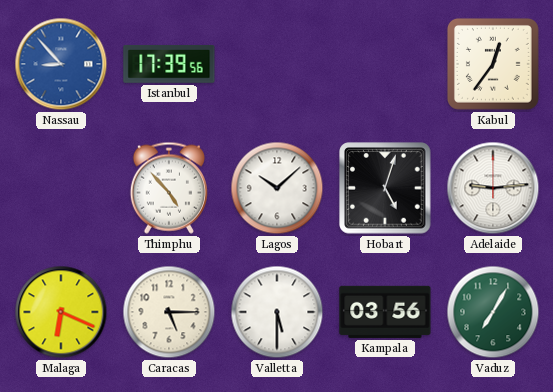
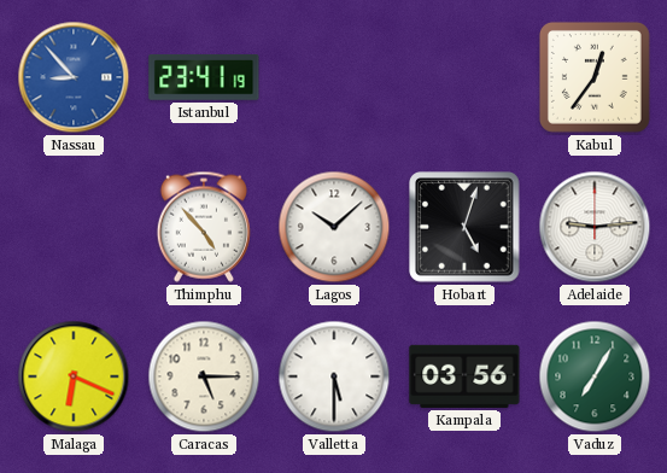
Istanbul: 17:39 -> 23:41 (204, 77)
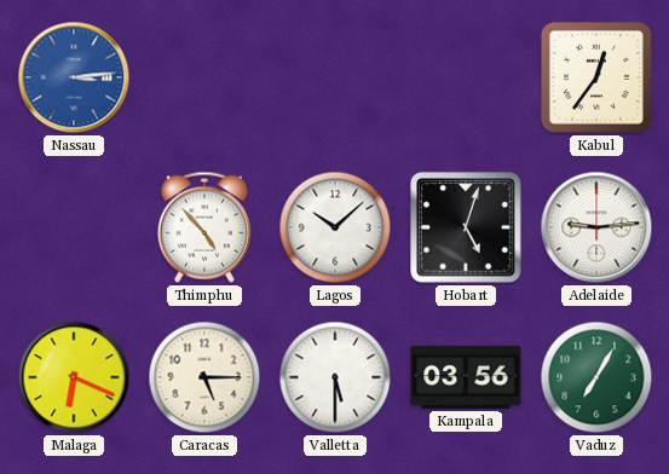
Nassau: 8:53 -> 3:14 (74, 77)
Istanbul: 23:41 -> none (204, 77)
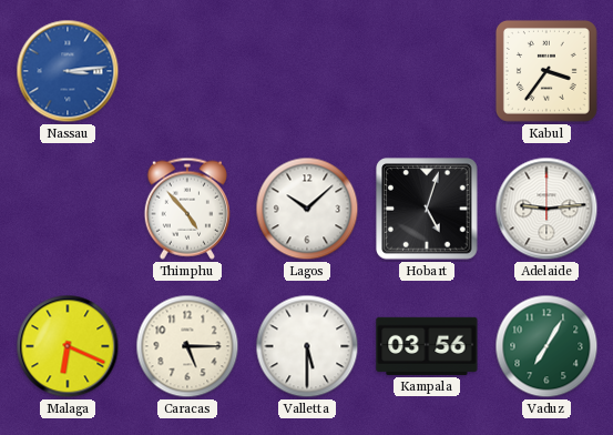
Kabul: 12:36 -> 3:36 (546, 71)
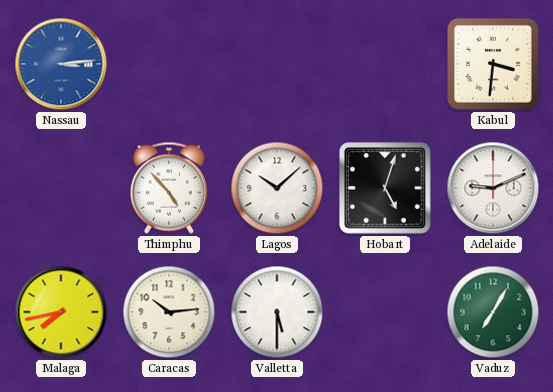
Kabul: 3:36 -> 3:31 (493, 64)
Adelaide: 9:14 -> 9:11 (493, 188)
Malaga: 6:19 -> 7:43 (61, 312)
Caracas: 5:15 -> 10:14 (169, 312)
Kampala: 03:56 -> none (427, 346)
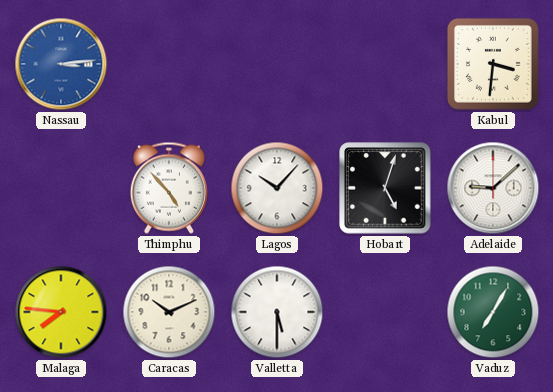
Lagos: 10:08 -> 10:07 (277, 188)
Adelaide: 9:11 -> 9:08 (493, 188)
Malaga: 7:43 -> 7:46 (61, 312)
Caracas: 10:14 -> 10:11 (169, 312)
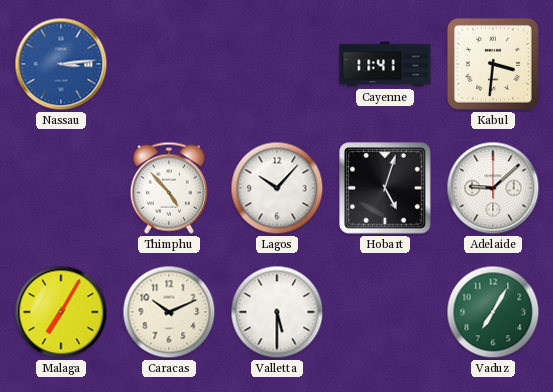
Cayenne: none -> 11:41 (385, 64)
Malaga: 7:46 -> 7:05 (61, 312)
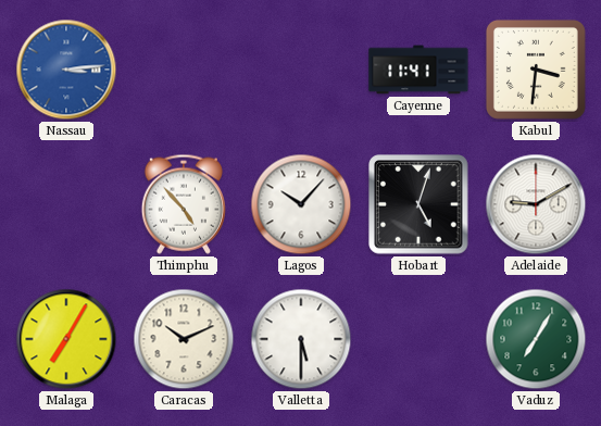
Adelaide: 9:08 -> 9:10 (536, 204)
